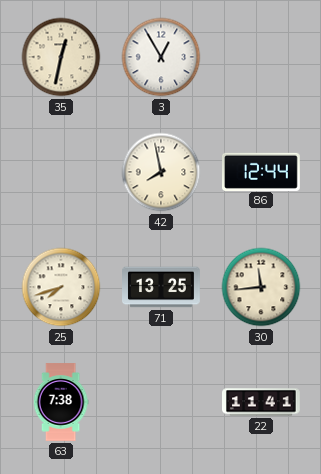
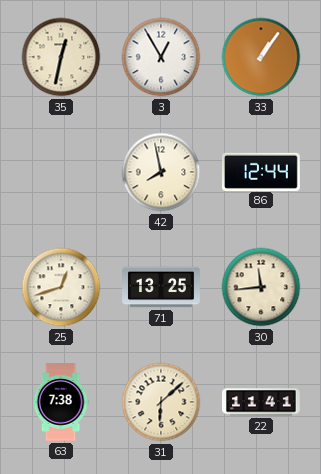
33: none -> 1:06 (261, 57)
25: 7:42 -> 12:42 (61, 287)
31: none -> 6:08 (161, 402)
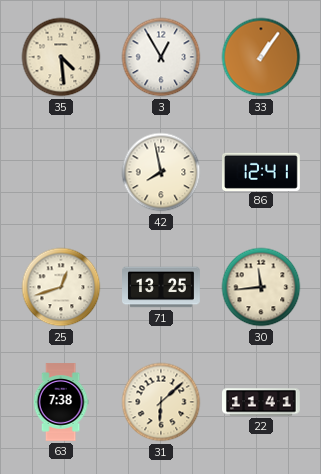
35: 12:32 -> 4:29 (61, 57)
86: 12:44 -> 12:41 (262, 171)
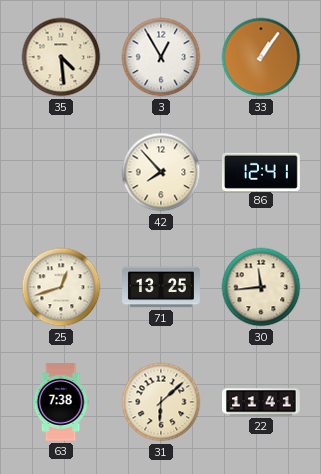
42: 7:58 -> 7:53 (161, 172)
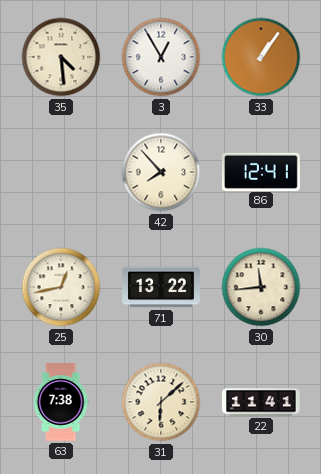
25: 12:42 -> 12:43 (61, 287)
71: 13:25 -> 13:22 (162, 287)
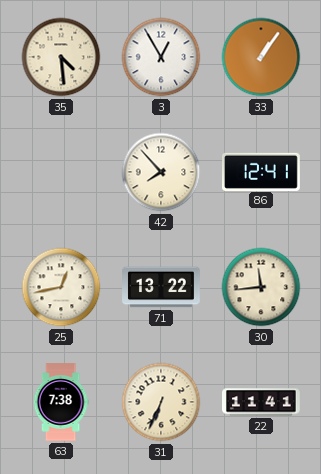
31: 6:08 -> 6:34 (161, 402)
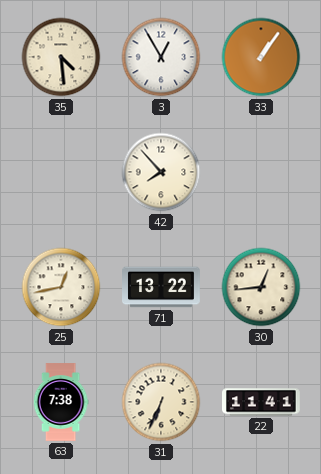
86: 12:41 -> none (262, 171)
30: 11:44 -> 12:44 (261, 287)
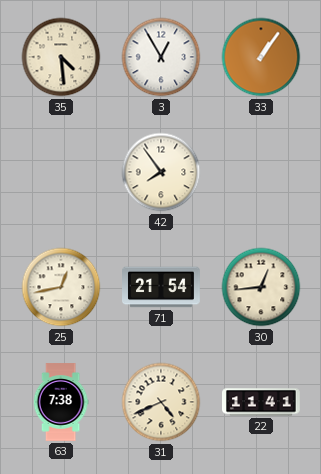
42: 7:53 -> 7:54 (161, 172)
71: 13:22 -> 21:54 (162, 287)
31: 6:34 -> 4:41 (161, 402)
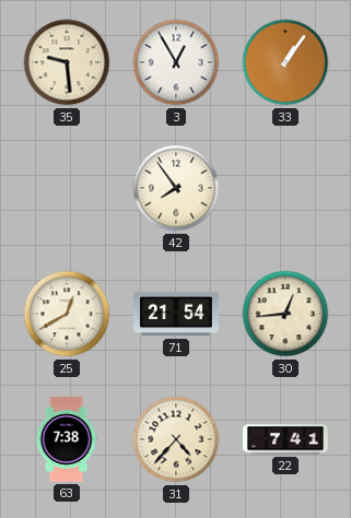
35: 4:29 -> 9:29 (67, 62)
25: 12:43 -> 12:40 (67, 314)
31: 4:41 -> 4:37 (176, 439)
22: 11:41 -> 7:41 (286, 439)
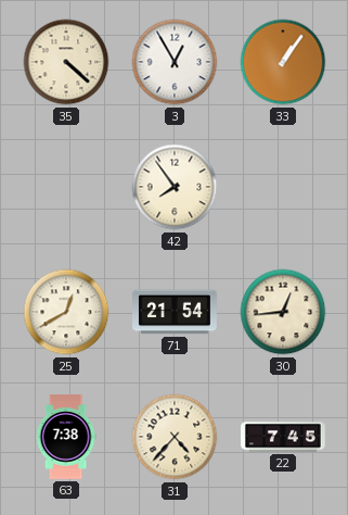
35: 9:29 -> 4:22 (66, 62)
22: 7:41 -> 7:45 (284, 437)
